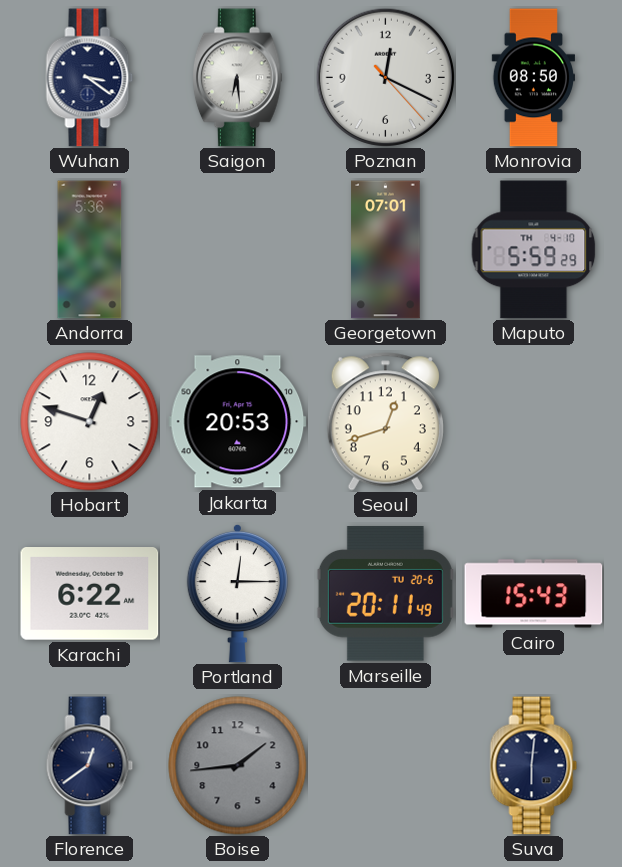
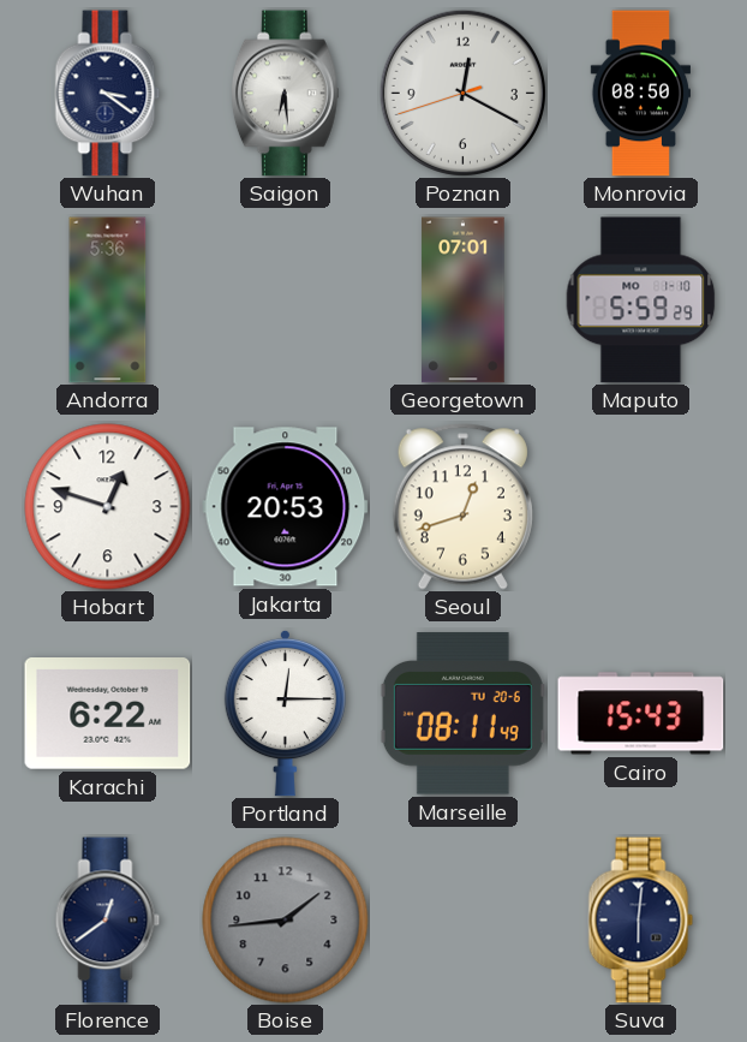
Poznan: 12:19:23 -> 12:19:42 (462, 93)
Maputo date: TH 4-10 -> MO 1-10 (641, 300)
Marseille: 20:11 -> 08:11 (462, 714)
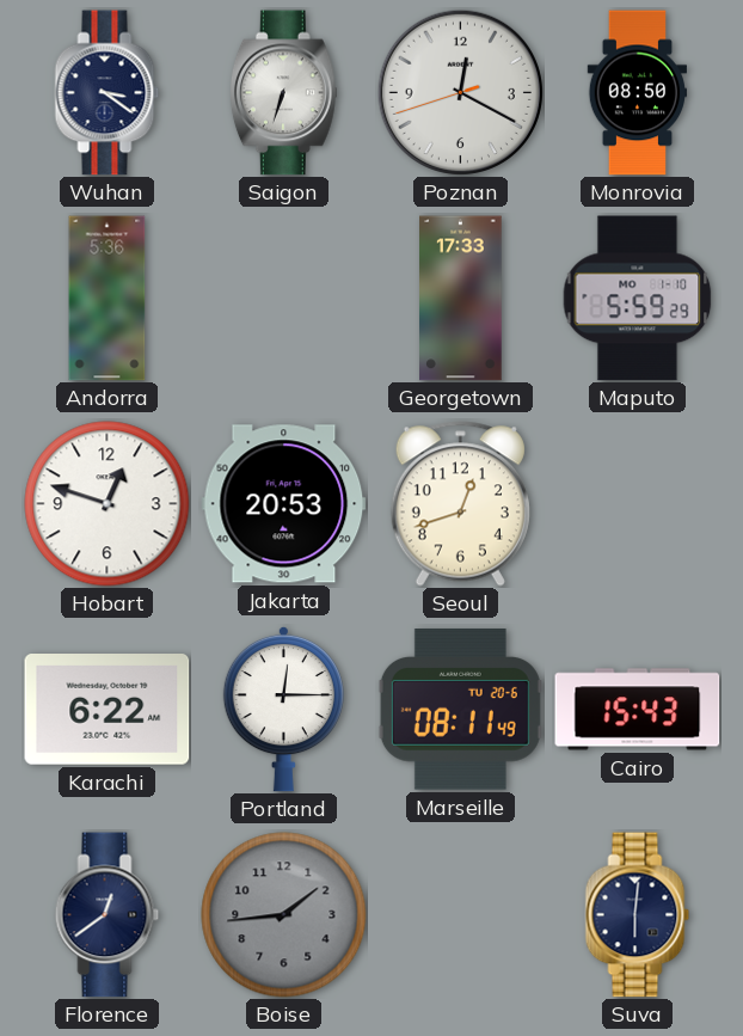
Saigon: 6:29 -> 6:33 (283, 93)
Georgetown: 07:01 -> 17:33 (461, 299)
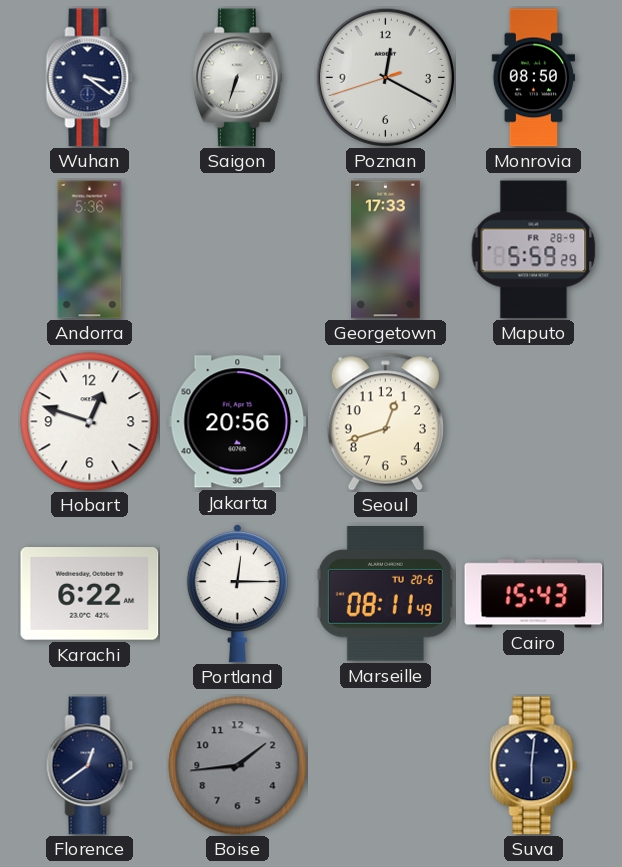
Maputo date: MO 1-10 -> FR 28-9 (534, 250)
Jakarta: 20:53 -> 20:56 (238, 422)
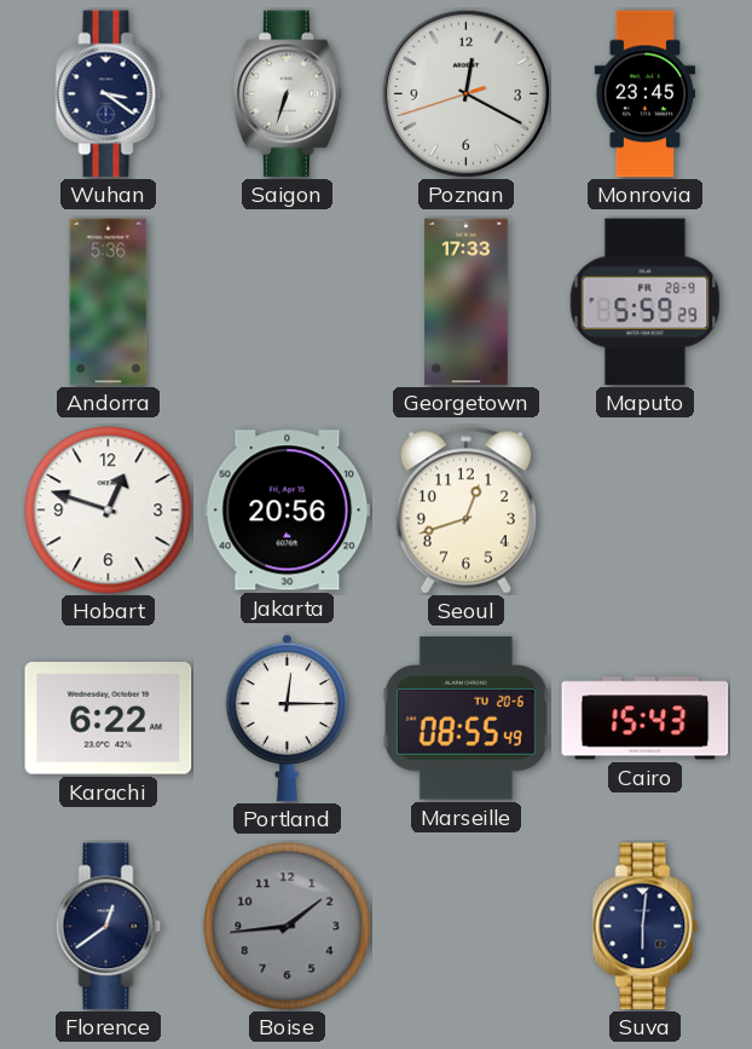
Monrovia: 08:50 -> 23:45 (646, 94)
Marseille: 08:11 -> 08:55 (465, 719)
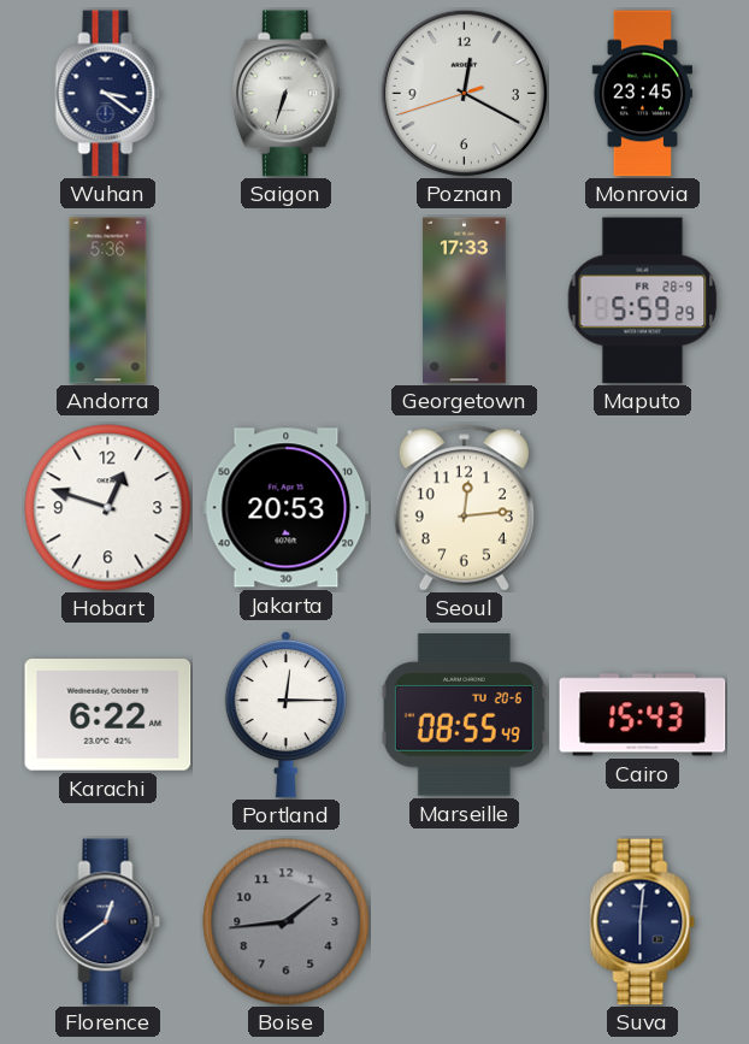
Jakarta: 20:56 -> 20:53 (287, 508)
Seoul: 12:42 -> 12:14 (464, 508)
